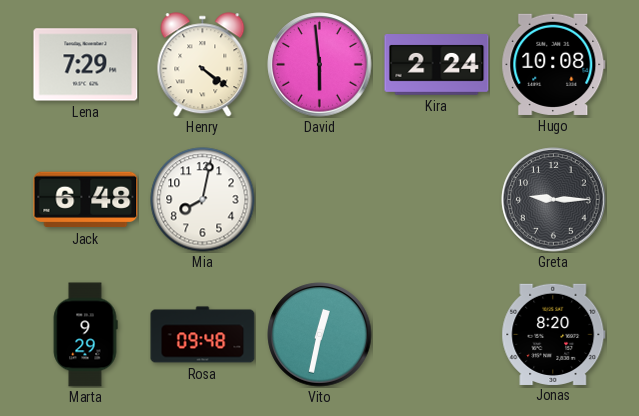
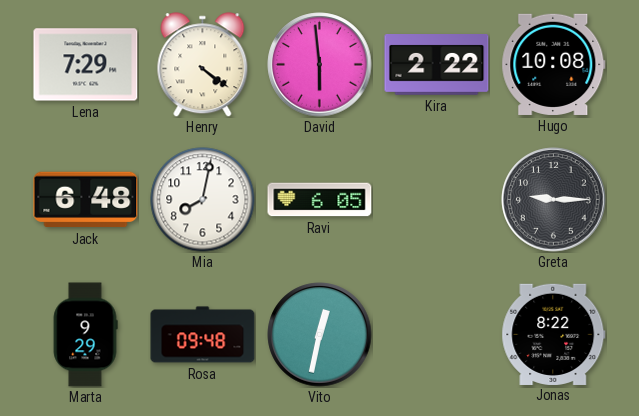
Kira: 2:24 -> 2:22 (437, 65)
Ravi: none -> 6:05 (320, 200)
Jonas: 8:20 -> 8:22 (554, 334)
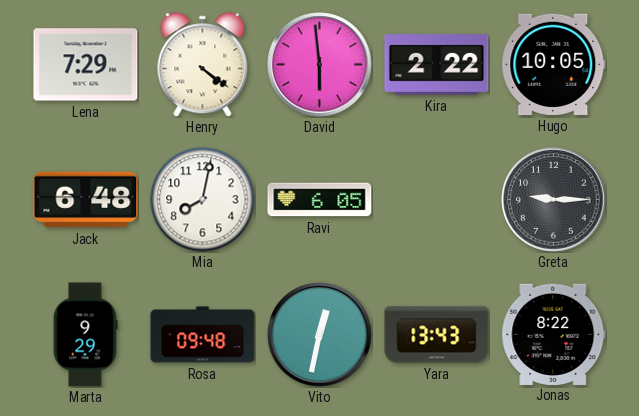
Hugo: 10:08 -> 10:05 (554, 64)
Yara: none -> 13:43 (437, 335)
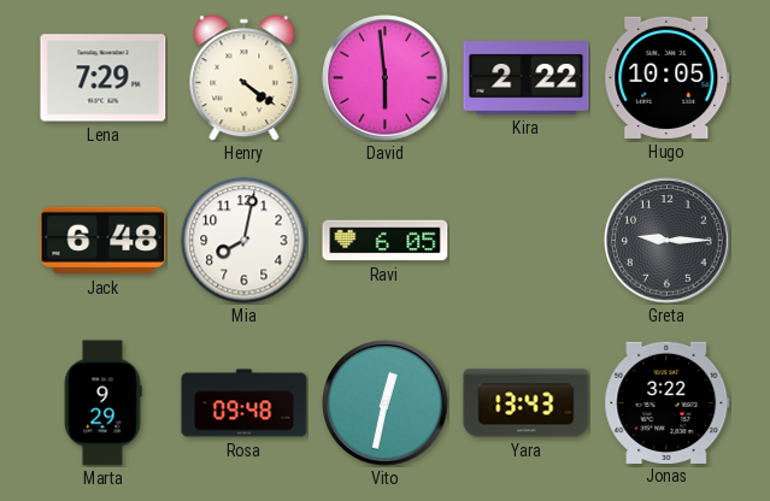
Jonas: 8:22 -> 3:22 (668, 402)
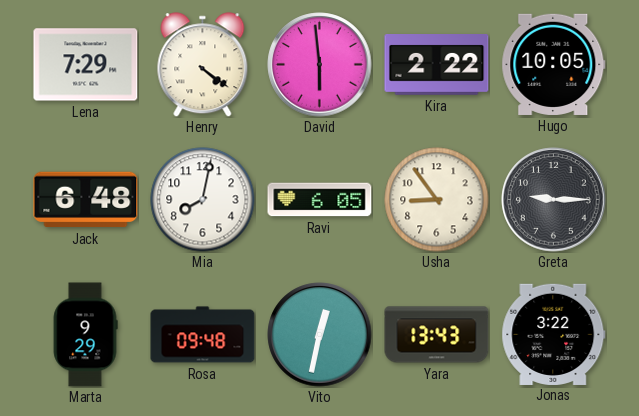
Usha: none -> 8:54 (437, 200)
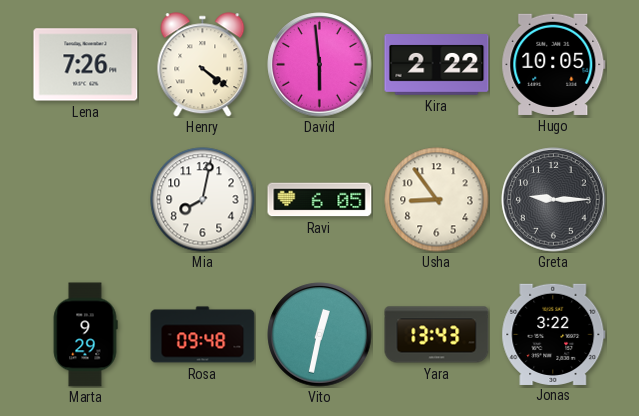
Lena: 7:29 -> 7:26 (86, 65)
Jack: 6:48 -> none (86, 200)
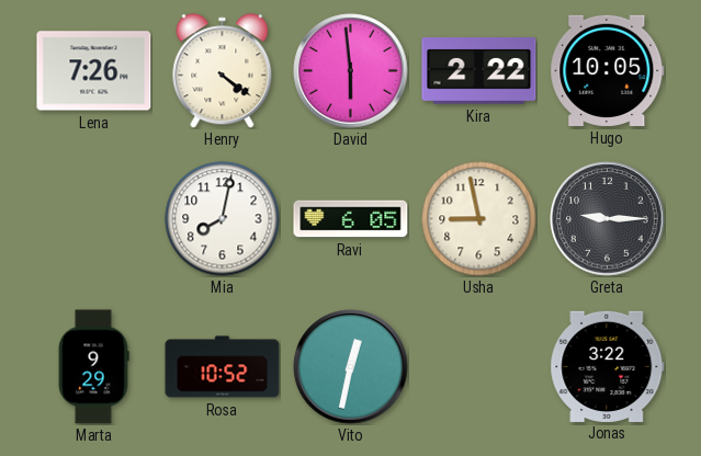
Usha: 8:54 -> 8:58 (479, 219)
Rosa: 09:48 -> 10:52 (223, 367)
Yara: 13:43 -> none (437, 335)
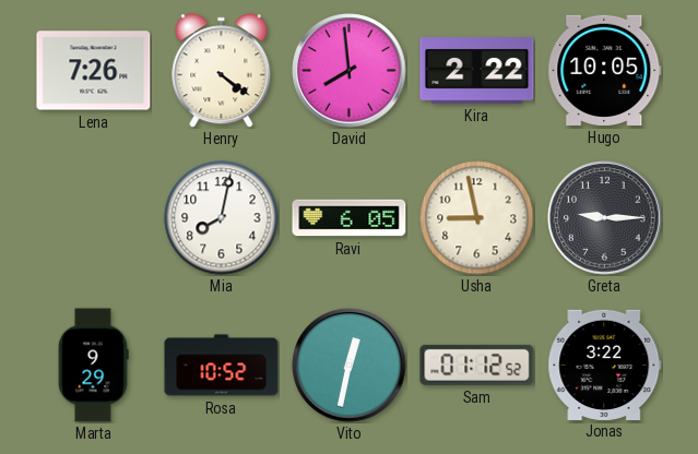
David: 5:59 -> 7:59 (350, 71)
Sam: none -> 01:12 (477, 365)
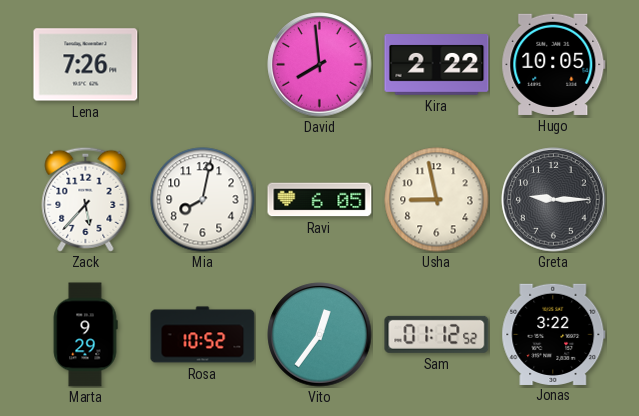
Henry: 4:21 -> none (222, 71)
Zack: none -> 5:37 (86, 199)
Vito: 12:32 -> 12:36 (320, 335)
